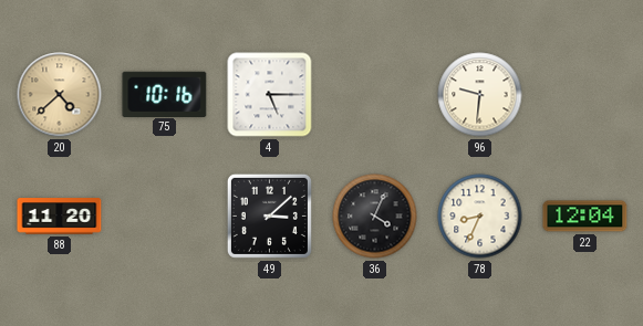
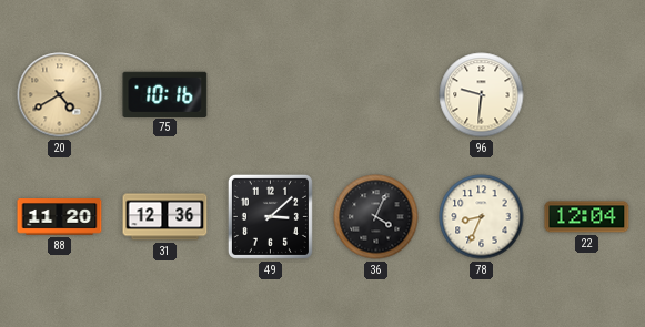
20: 4:38 -> 4:40 (60, 95)
4: 5:15 -> none (270, 95)
31: none -> 12:36 (165, 217)
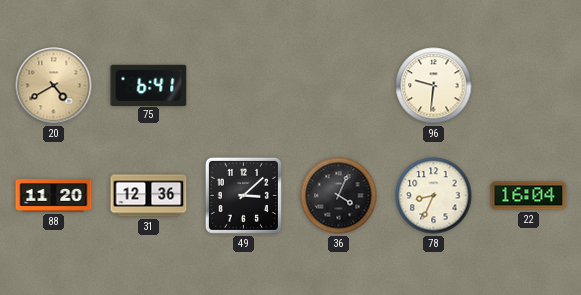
75: 10:16 -> 6:41 (149, 85)
22: 12:04 -> 16:04 (529, 196)
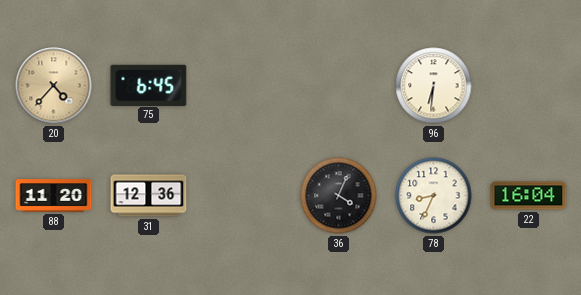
20: 4:40 -> 4:37 (54, 86)
75: 6:41 -> 6:45 (149, 85)
96: 9:31 -> 6:31 (434, 86)
49: 3:08 -> none (243, 195)
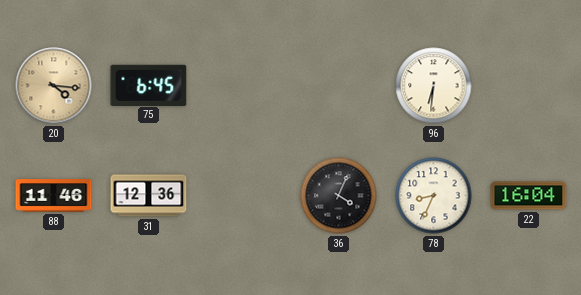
20: 4:37 -> 4:16 (54, 86)
88: 11:20 -> 11:46 (54, 196)
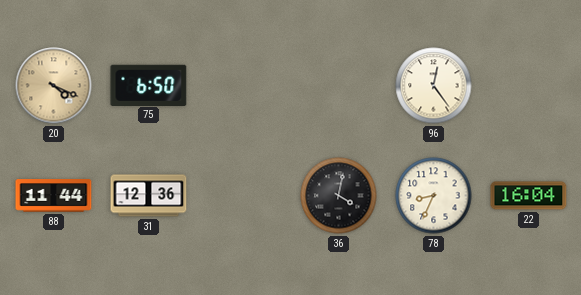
20: 4:16 -> 4:19 (54, 86)
75: 6:45 -> 6:50 (149, 85)
96: 6:31 -> 12:24 (434, 86)
88: 11:46 -> 11:44 (54, 196)
36: 4:04 -> 4:02 (339, 196)
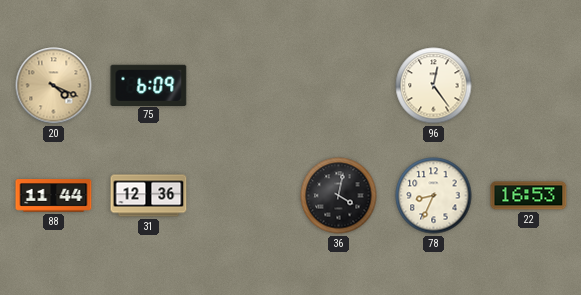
75: 6:50 -> 6:09 (149, 85)
22: 16:04 -> 16:53 (529, 196)
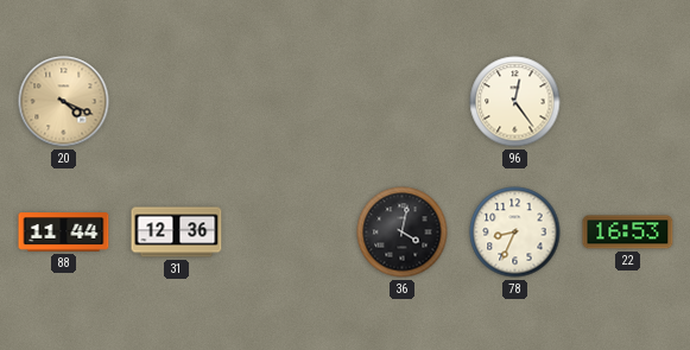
75: 6:09 -> none (149, 85)
